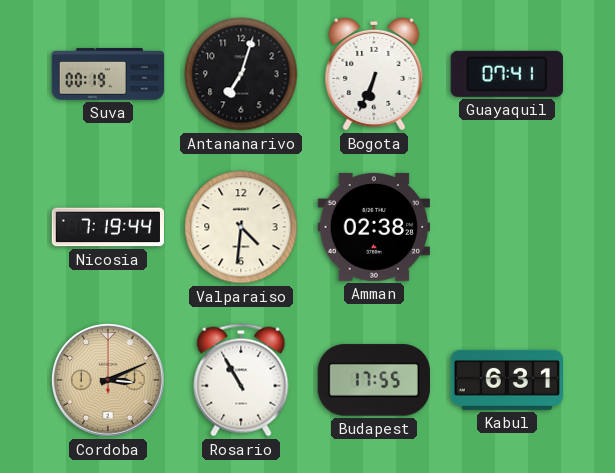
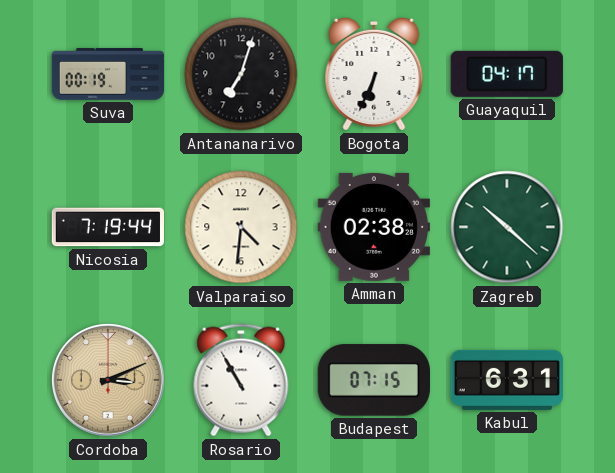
Guayaquil: 07:41 -> 04:17 (507, 74)
Zagreb: none -> 10:22 (507, 227)
Budapest: 17:55 -> 07:15 (374, 380)
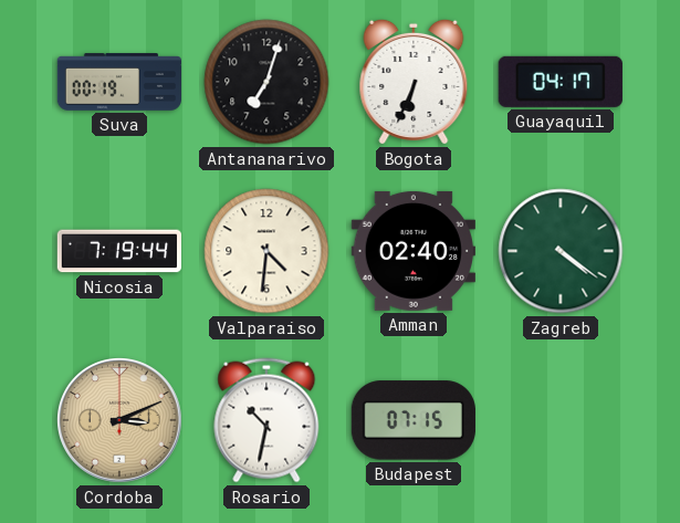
Amman: 02:38 -> 02:40 (414, 251)
Zagreb: 10:22 -> 4:21 (561, 251)
Rosario: 10:55 -> 10:32 (266, 420)
Kabul: 6:31 -> none (506, 380)
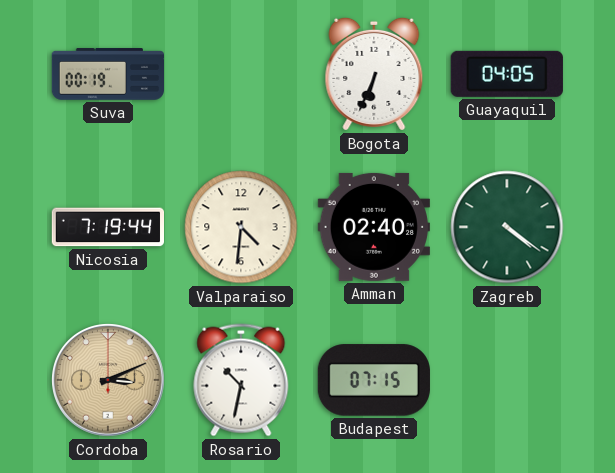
Antananarivo: 7:03 -> none (266, 82)
Guayaquil: 04:17 -> 04:05 (507, 74)
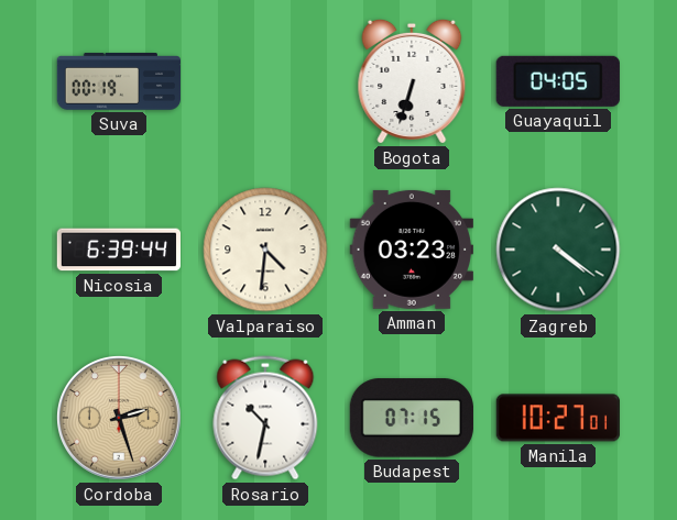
Bogota: 6:34 -> 6:33 (412, 81)
Nicosia: 7:19 -> 6:39 (118, 250)
Amman: 02:40 -> 03:23 (412, 250)
Cordoba: 3:11 -> 2:27 (120, 419)
Manila: none -> 10:27 (557, 418)
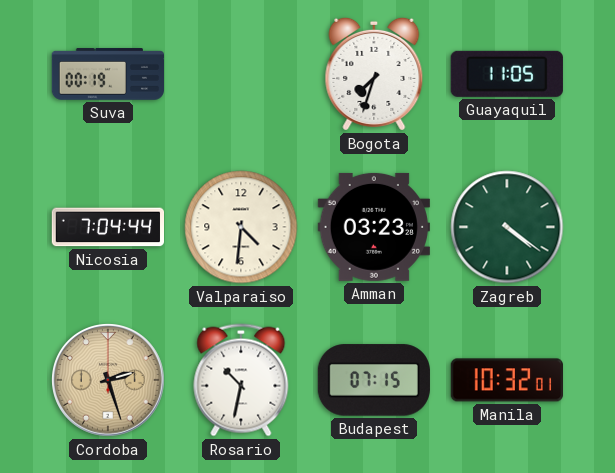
Bogota: 6:33 -> 7:33 (374, 74)
Guayaquil: 04:05 -> 11:05 (507, 74)
Nicosia: 6:39 -> 7:04 (107, 227)
Manila: 10:27 -> 10:32 (506, 380)
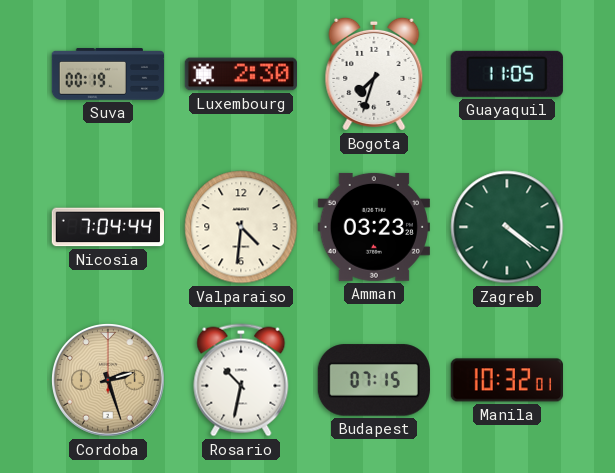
Luxembourg: none -> 2:30 (240, 74)
